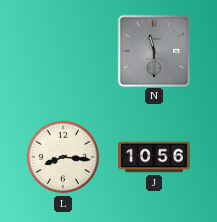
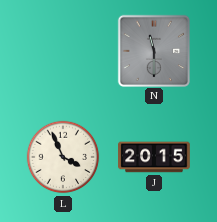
L: 8:16 -> 3:56 (63, 157)
J: 10:56 -> 20:15 (154, 157)
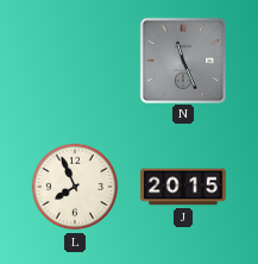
N: 11:30 -> 11:26 (182, 59)
L: 3:56 -> 7:56 (75, 187)
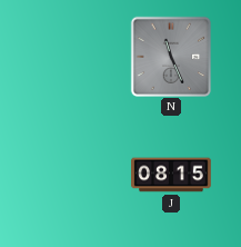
L: 7:56 -> none (75, 187)
J: 20:15 -> 08:15 (171, 175)
